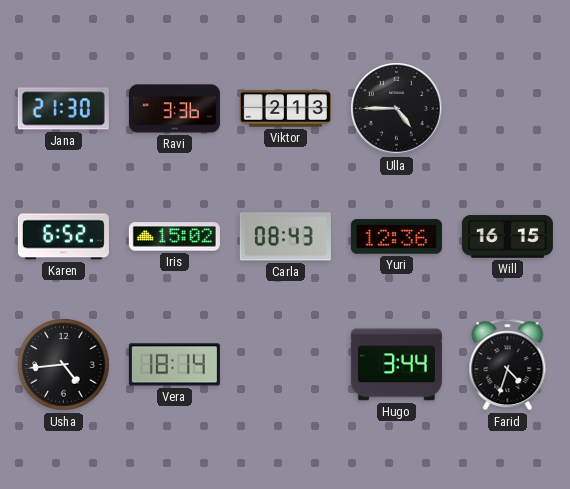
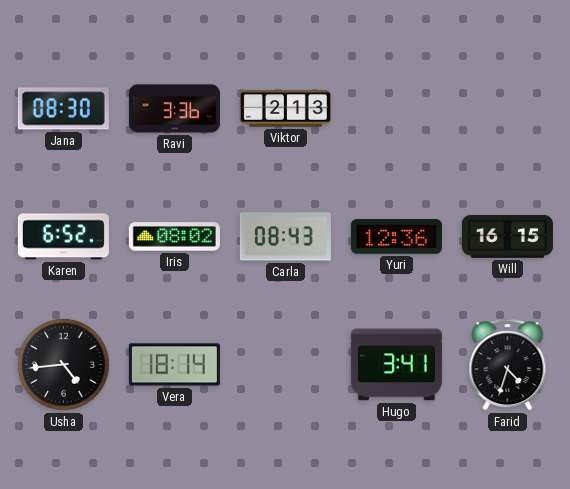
Jana: 21:30 -> 08:30 (63, 109)
Ulla: 4:45 -> none (397, 109)
Iris: 15:02 -> 08:02 (174, 237)
Hugo: 3:44 -> 3:41 (396, 365)
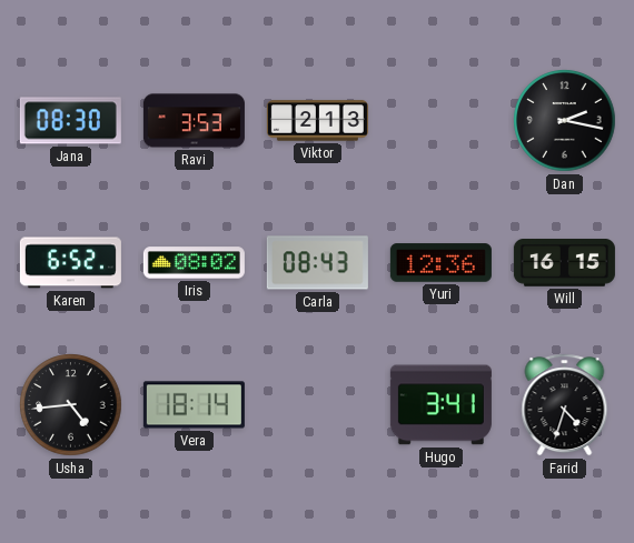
Ravi: 3:36 -> 3:53 (194, 121)
Dan: none -> 2:17 (565, 121)
